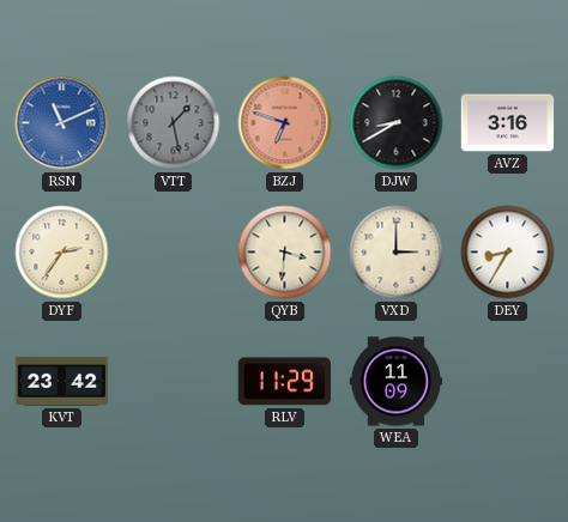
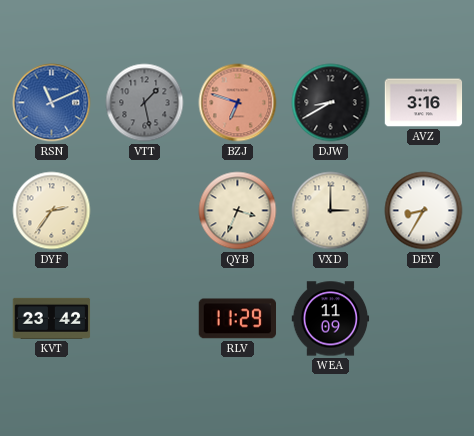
QYB: 3:31 -> 3:34 (238, 211)
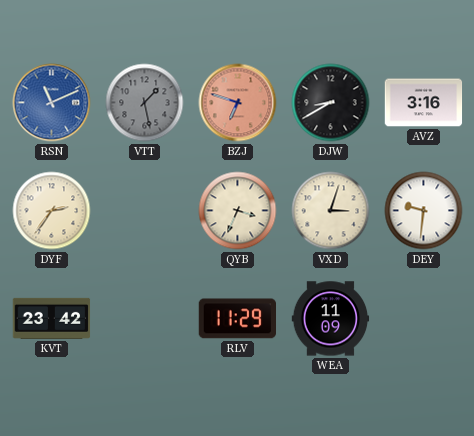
VXD: 3:00 -> 3:03 (331, 211)
DEY: 8:35 -> 9:31 (424, 211)
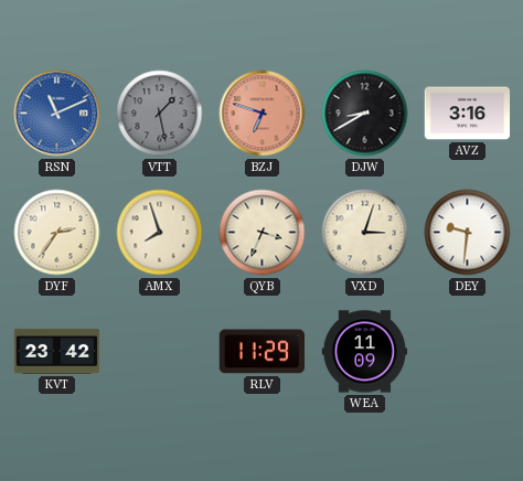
AMX: none -> 7:57 (160, 233)
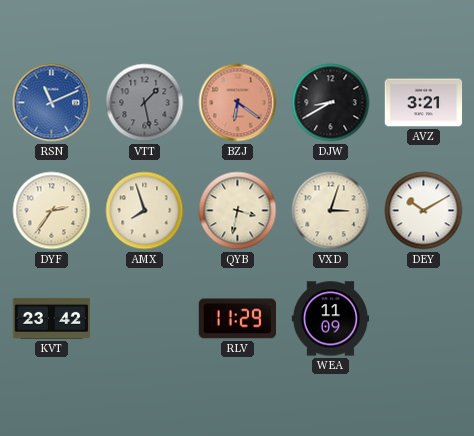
BZJ: 6:48 -> 6:21 (238, 103)
AVZ: 3:16 -> 3:21 (424, 103)
QYB: 3:34 -> 3:32 (238, 211)
DEY: 9:31 -> 10:10 (424, 211)
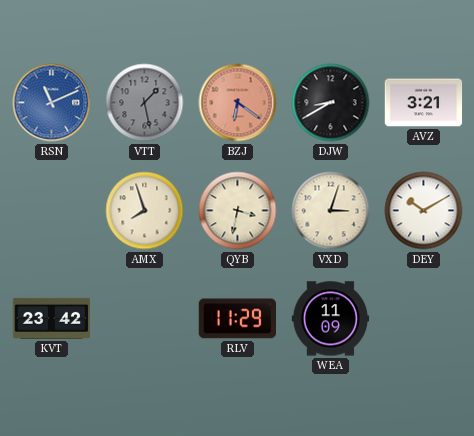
DYF: 2:36 -> none (52, 211)
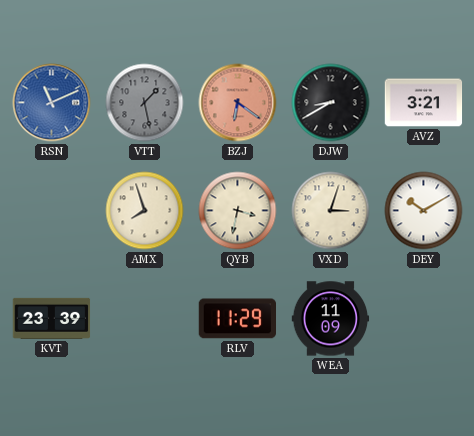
KVT: 23:42 -> 23:39 (52, 318)
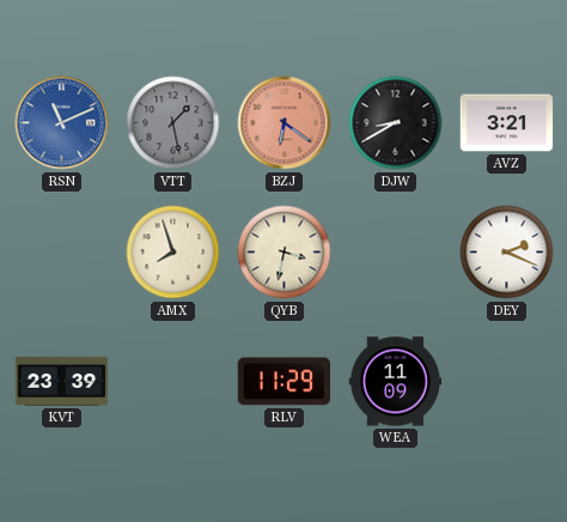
VXD: 3:03 -> none (331, 211)
DEY: 10:10 -> 2:19 (507, 253)
